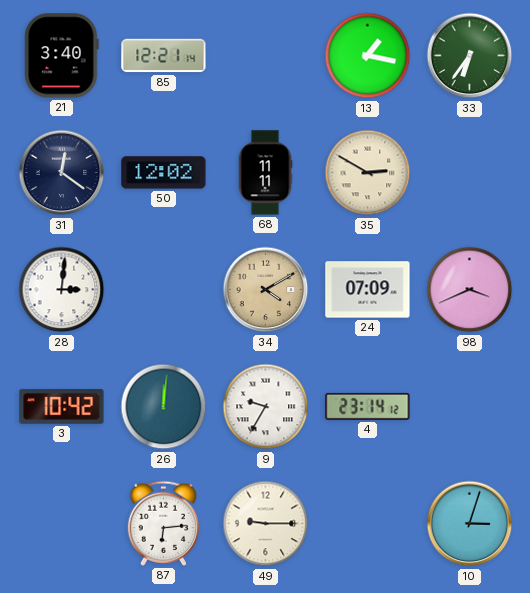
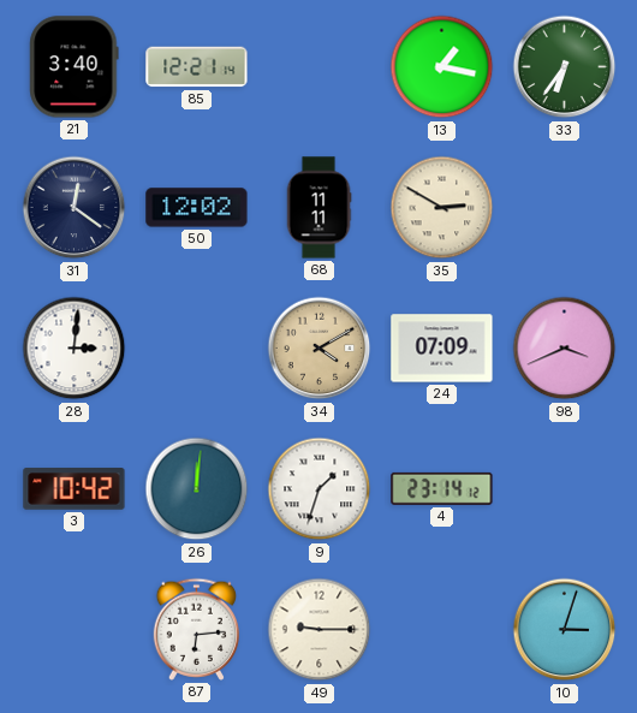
9: 9:35 -> 1:33 (320, 489)
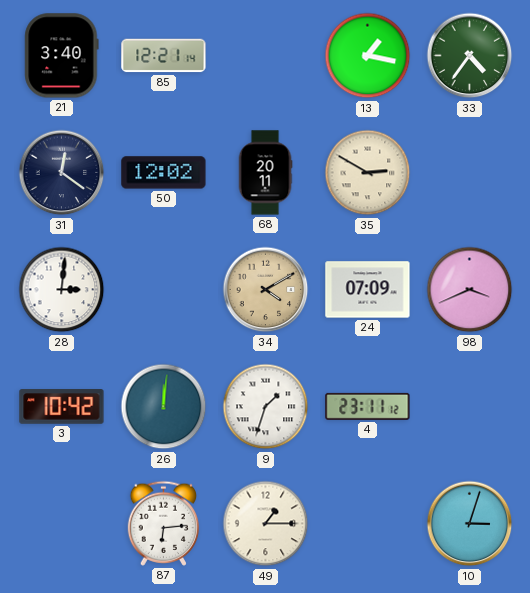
33: 6:36 -> 4:36 (470, 56)
68: 11:11 -> 20:11 (265, 173)
4: 23:14 -> 23:11 (368, 406)
49: 9:15 -> 1:15 (266, 524)
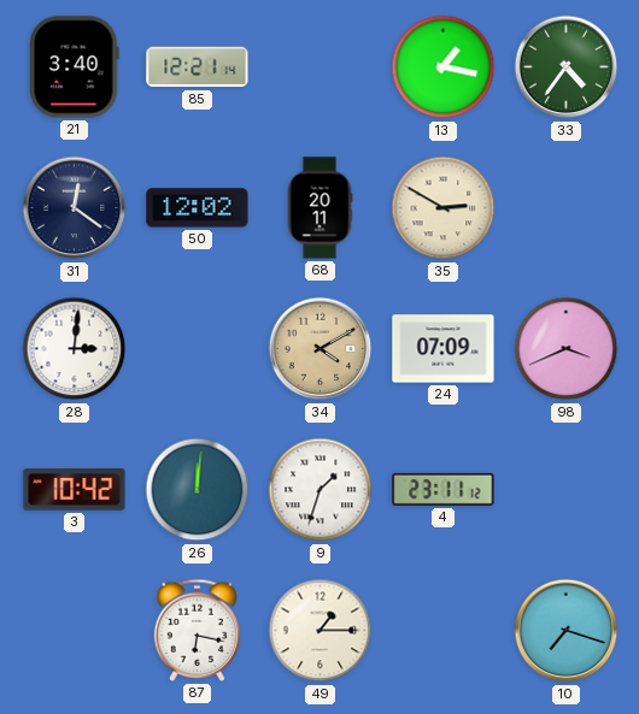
87: 6:14 -> 6:17 (198, 630)
10: 3:03 -> 7:18 (567, 631)
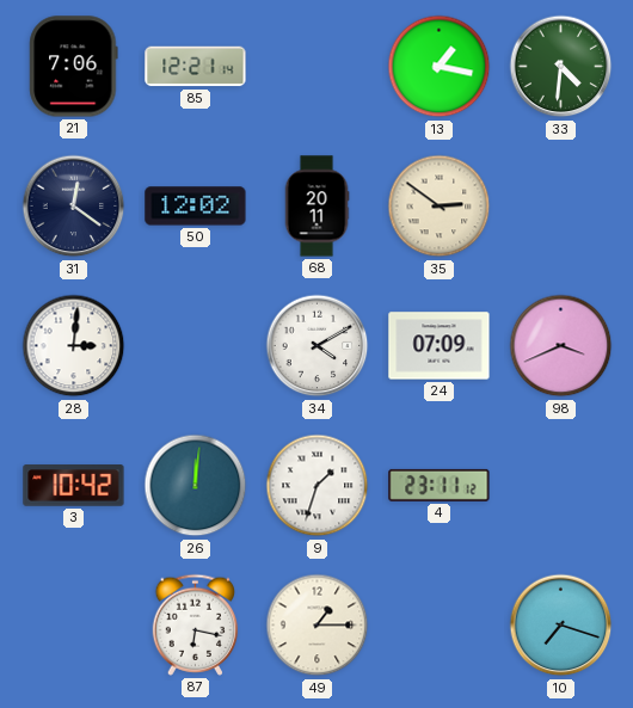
21: 3:40 -> 7:06 (74, 67)
33: 4:36 -> 4:31 (561, 67)
35: 2:50 -> 2:51 (440, 207)
34 dial: champagne -> white (318, 346)
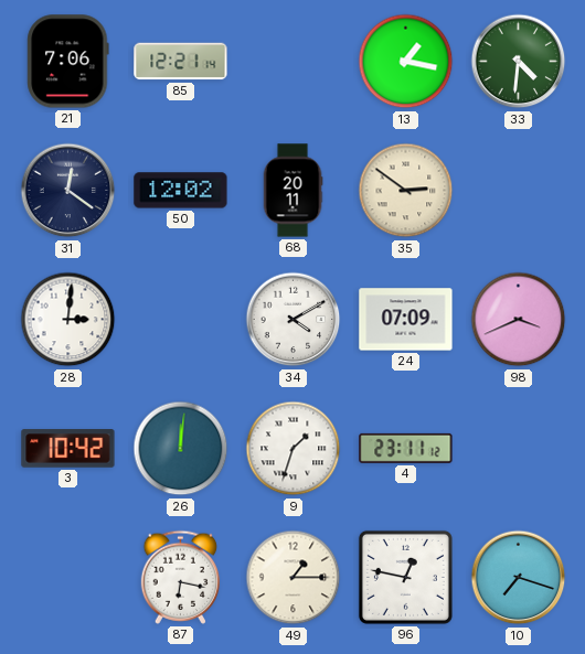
96: none -> 12:47 (405, 577)
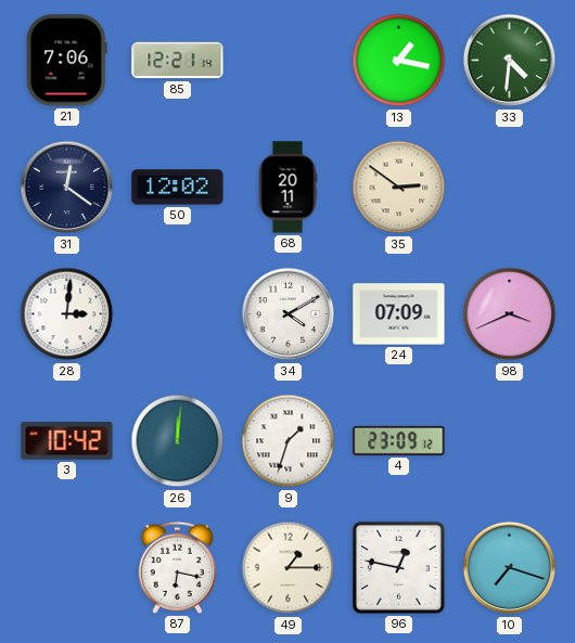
4: 23:11 -> 23:09 (399, 440)
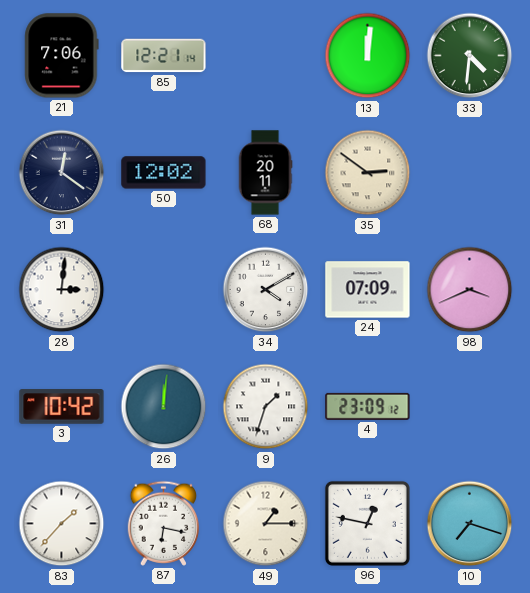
13: 1:17 -> 12:01 (368, 56)
83: none -> 1:37 (62, 524)
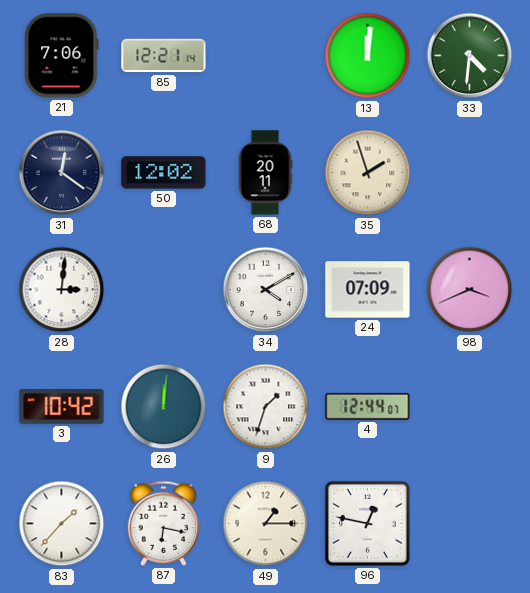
35: 2:51 -> 1:57 (368, 173)
4: 23:09 -> 12:44 (368, 406)
10: 7:18 -> none (470, 524)
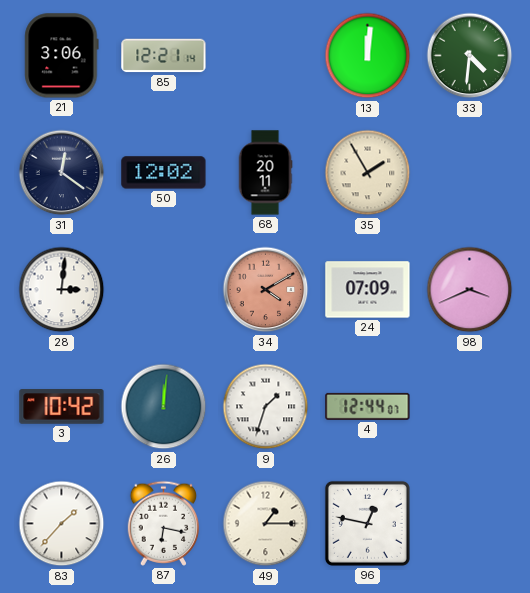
21: 7:06 -> 3:06 (62, 56)
35: 1:57 -> 1:55 (368, 173)
34 dial: white -> salmon (266, 290)
